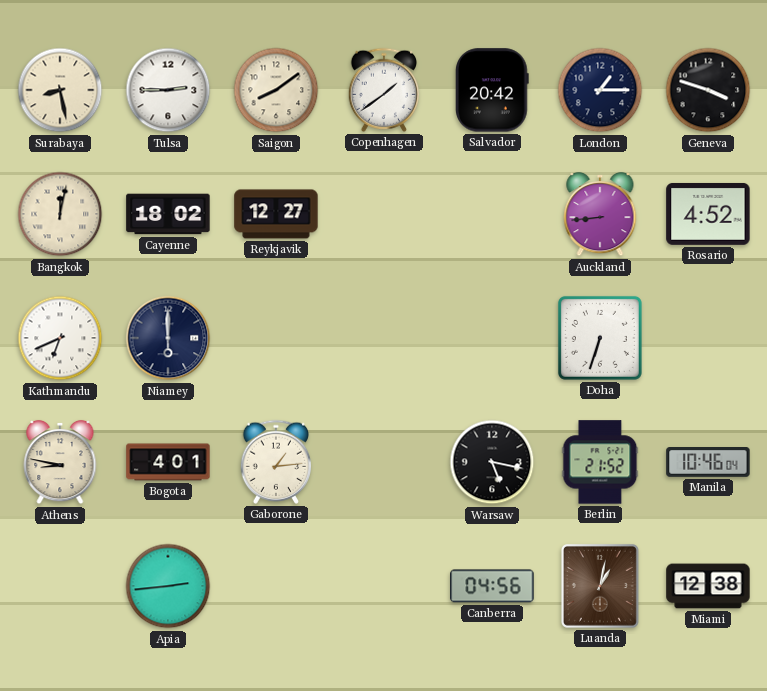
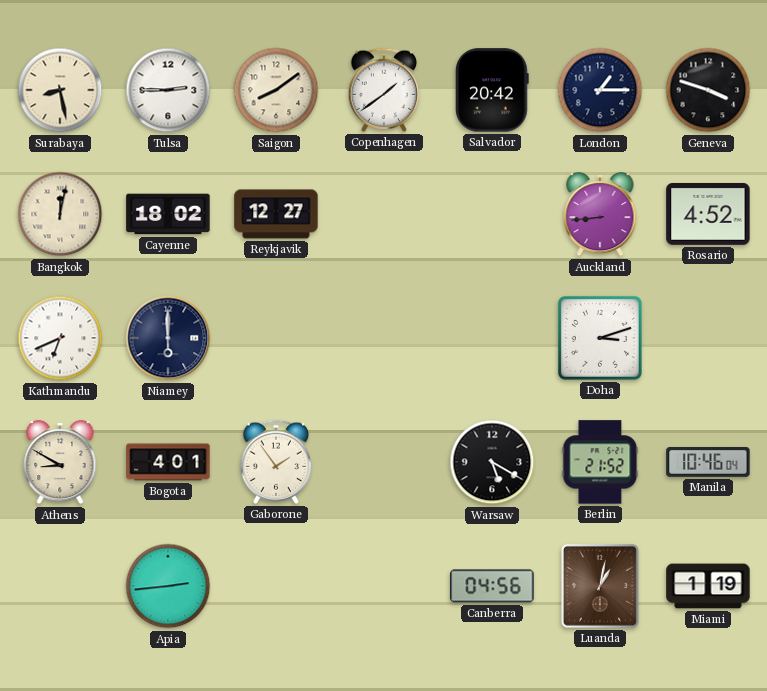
Doha: 6:33 -> 3:12 (600, 338)
Athens: 8:47 -> 8:50 (60, 462)
Gaborone: 1:14 -> 1:54 (275, 462)
Warsaw: 5:17 -> 5:20 (492, 462)
Miami: 12:38 -> 1:19 (708, 586)
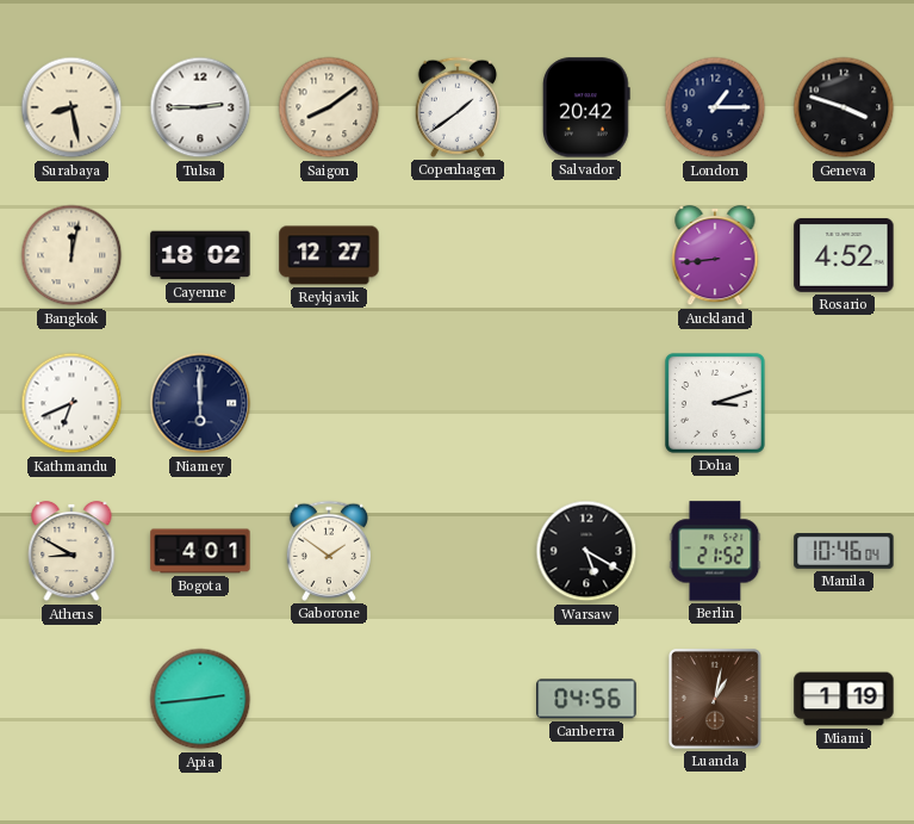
Gaborone: 1:54 -> 1:51 (328, 551)
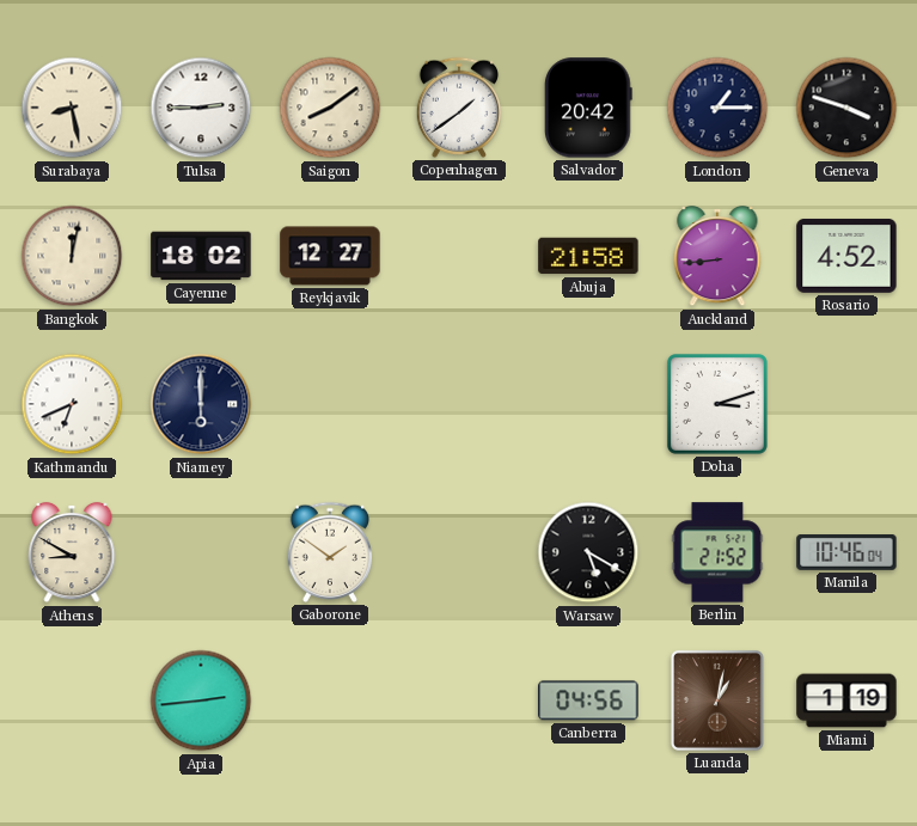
Abuja: none -> 21:58 (588, 256)
Bogota: 4:01 -> none (200, 551)
